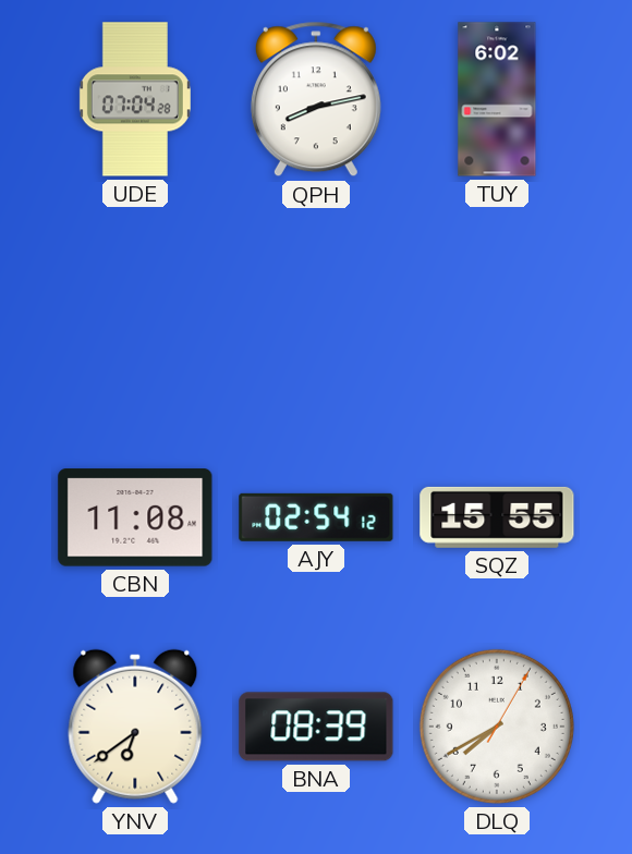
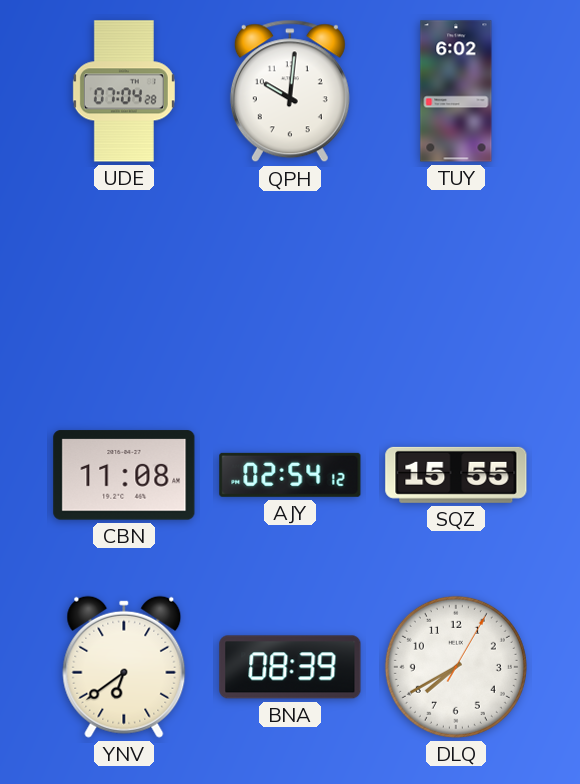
QPH: 8:13 -> 10:01 (290, 91)
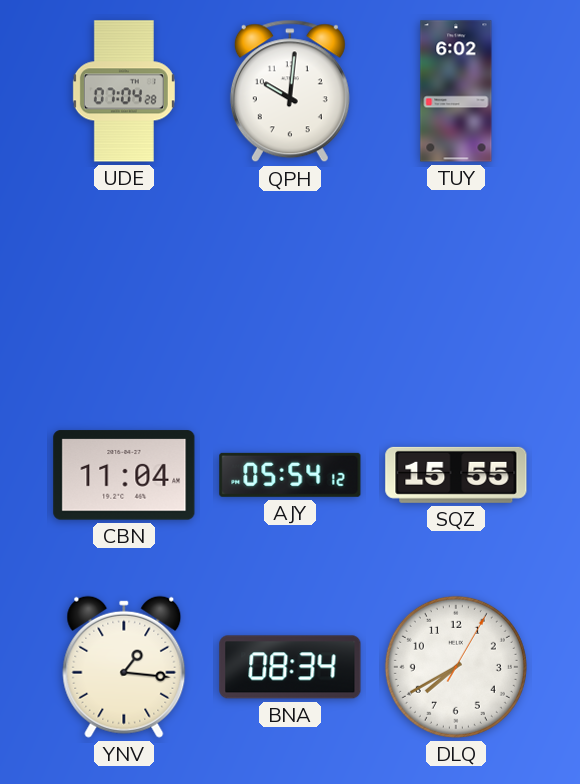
CBN: 11:08 -> 11:04 (124, 475)
AJY: 02:54 -> 05:54 (290, 475)
YNV: 6:39 -> 1:16 (124, 667)
BNA: 08:39 -> 08:34 (290, 667)
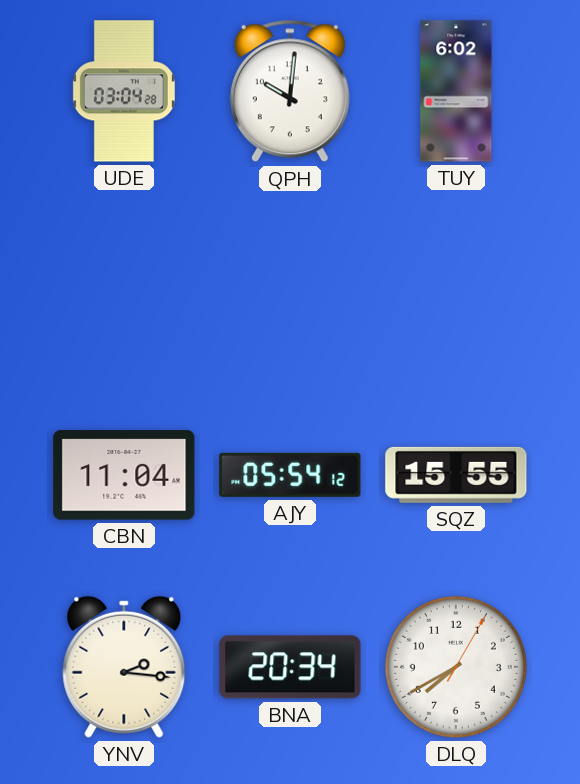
UDE: 07:04 -> 03:04 (124, 91)
YNV: 1:16 -> 2:16 (124, 667)
BNA: 08:34 -> 20:34 (290, 667)
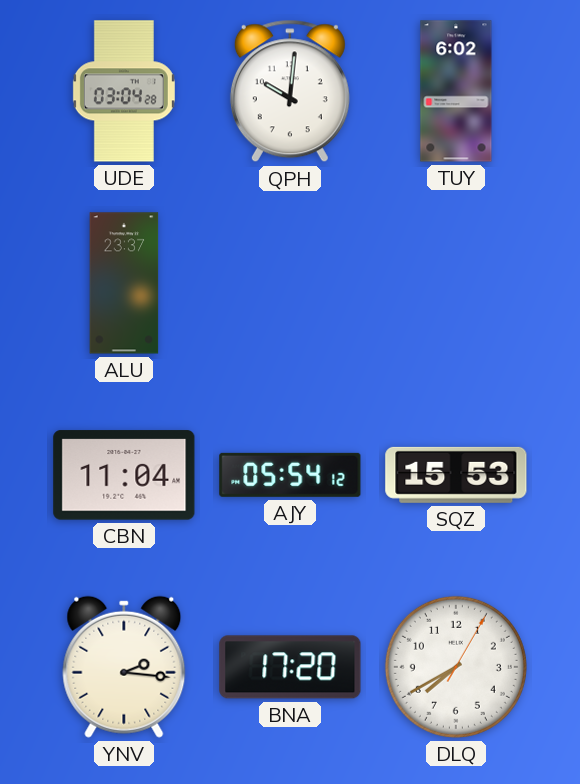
ALU: none -> 23:37 (124, 283)
SQZ: 15:55 -> 15:53 (456, 475)
BNA: 20:34 -> 17:20 (290, 667)
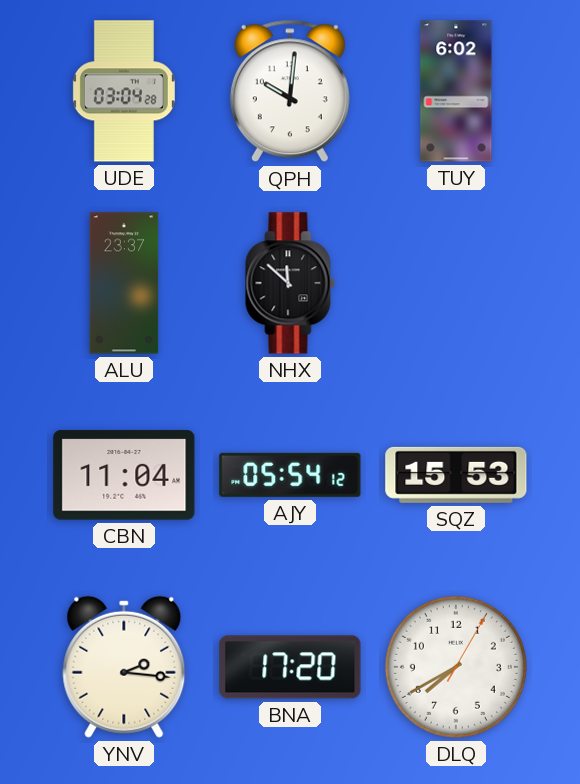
NHX: none -> 11:52 (290, 283)
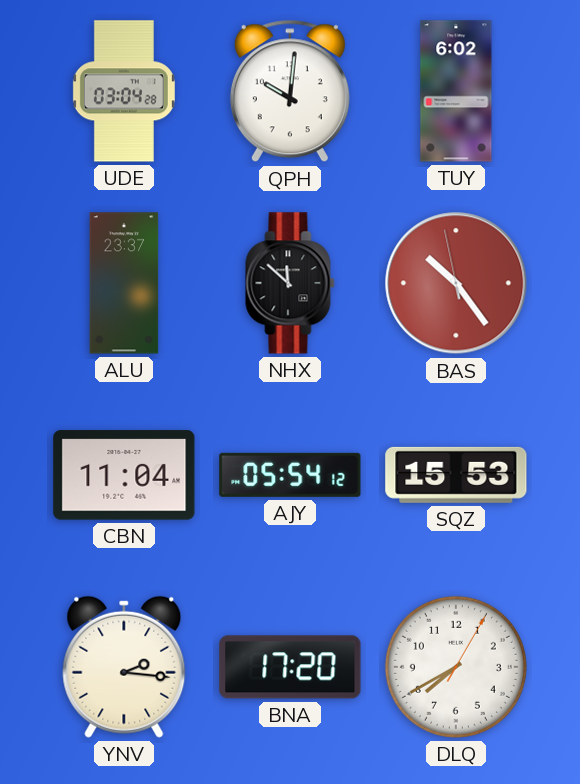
BAS: none -> 10:23 (456, 283)
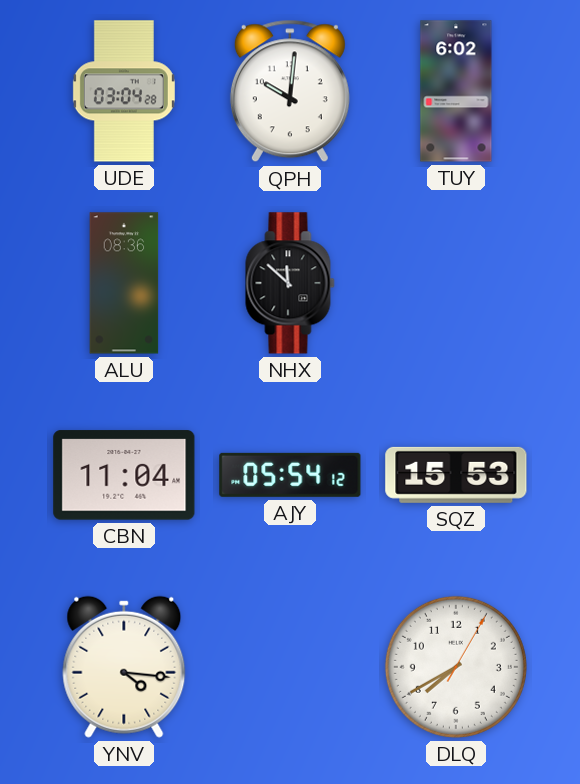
ALU: 23:37 -> 08:36 (124, 283)
BAS: 10:23 -> none (456, 283)
YNV: 2:16 -> 4:16 (124, 667)
BNA: 17:20 -> none (290, 667)
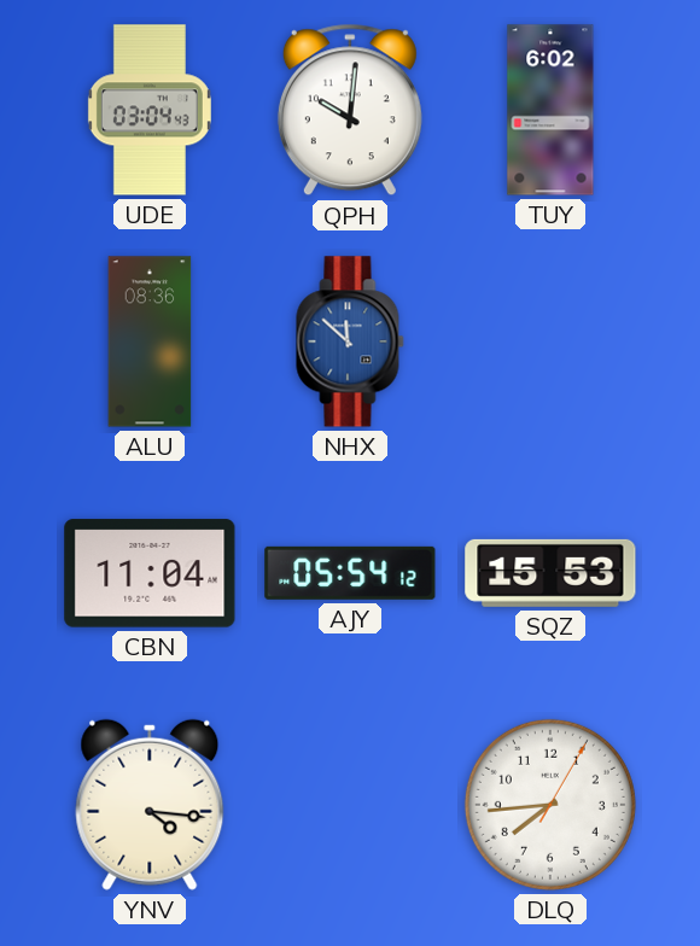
UDE: 03:04:28 -> 03:04:43 (150, 110)
NHX dial: black -> blue (350, 341)
DLQ: 7:40 -> 7:44 (550, 805)
